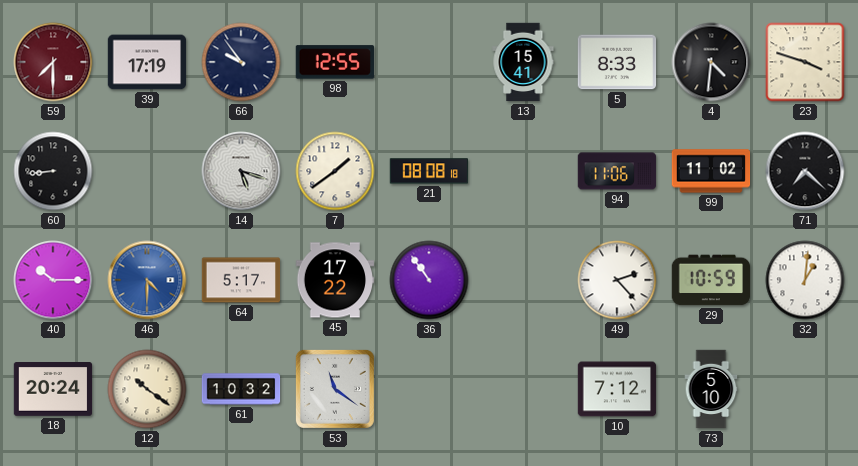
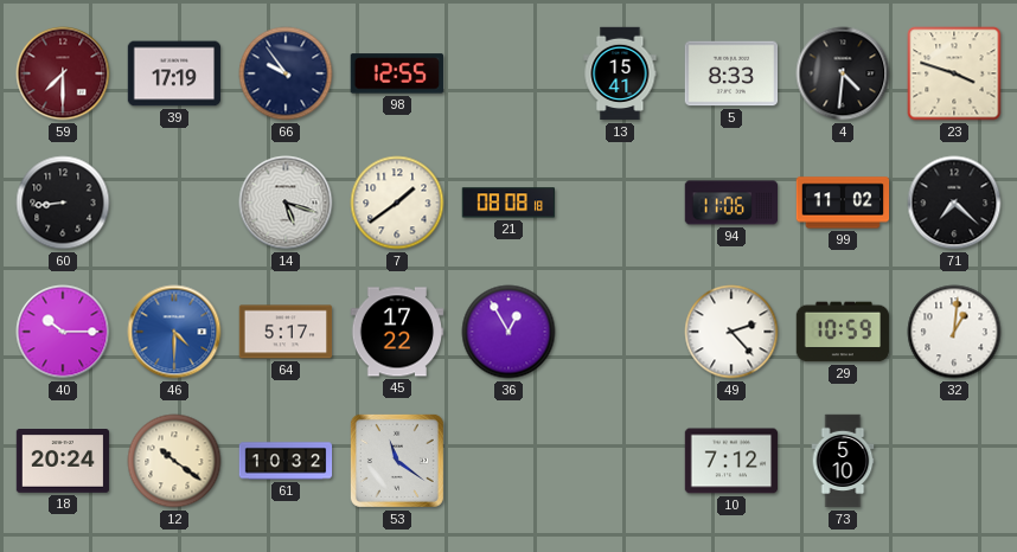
36: 10:54 -> 12:55 (509, 332)
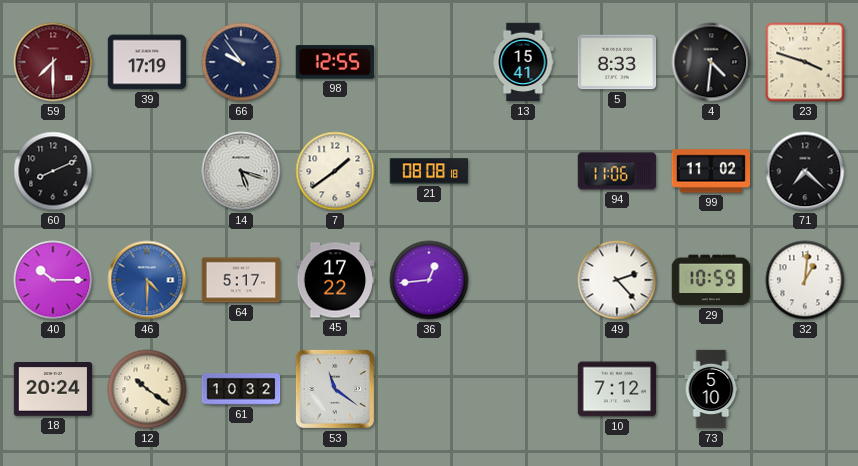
60: 8:44 -> 8:11 (53, 171)
36: 12:55 -> 12:44 (429, 280)
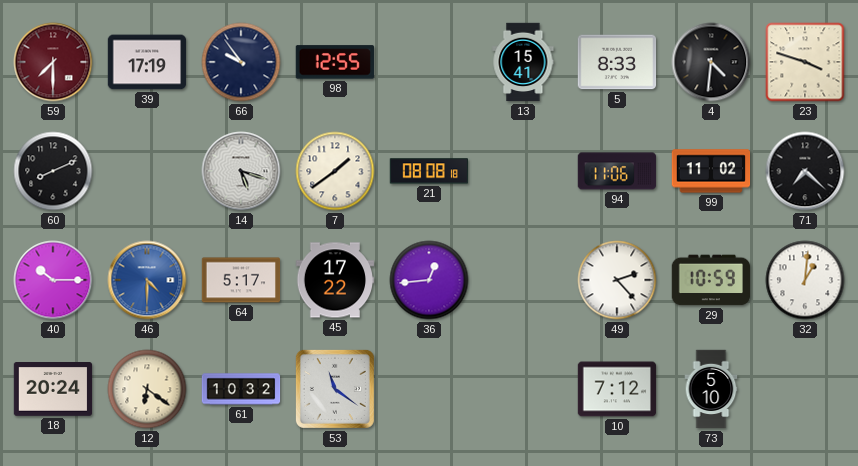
12: 10:21 -> 6:21 (147, 389)
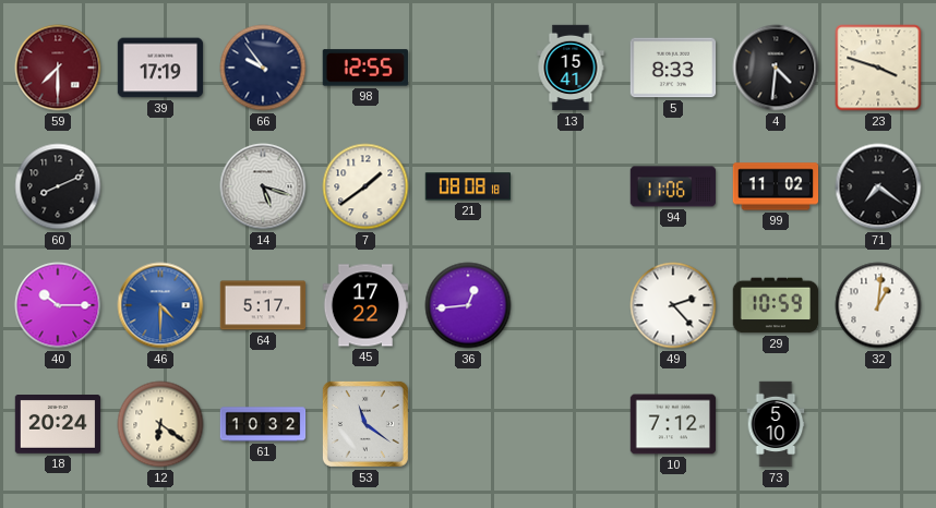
71: 7:22 -> 7:21 (878, 186)
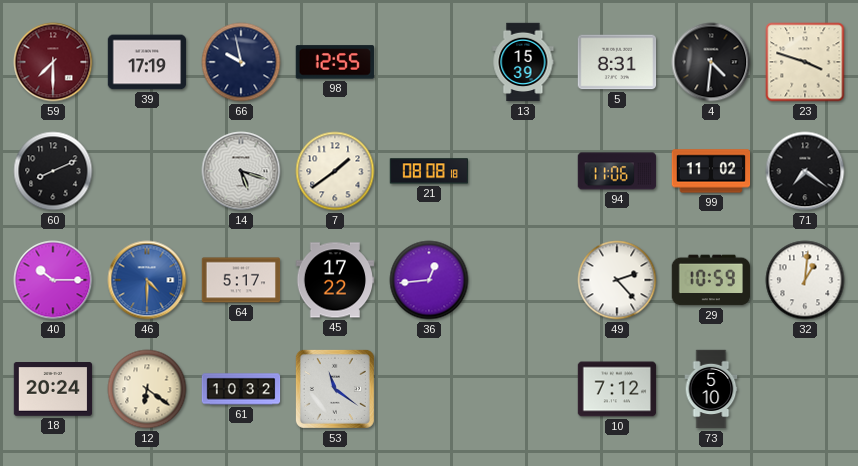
66: 9:54 -> 9:58 (241, 62)
13: 15:41 -> 15:39 (523, 62)
5: 8:33 -> 8:31 (617, 62)
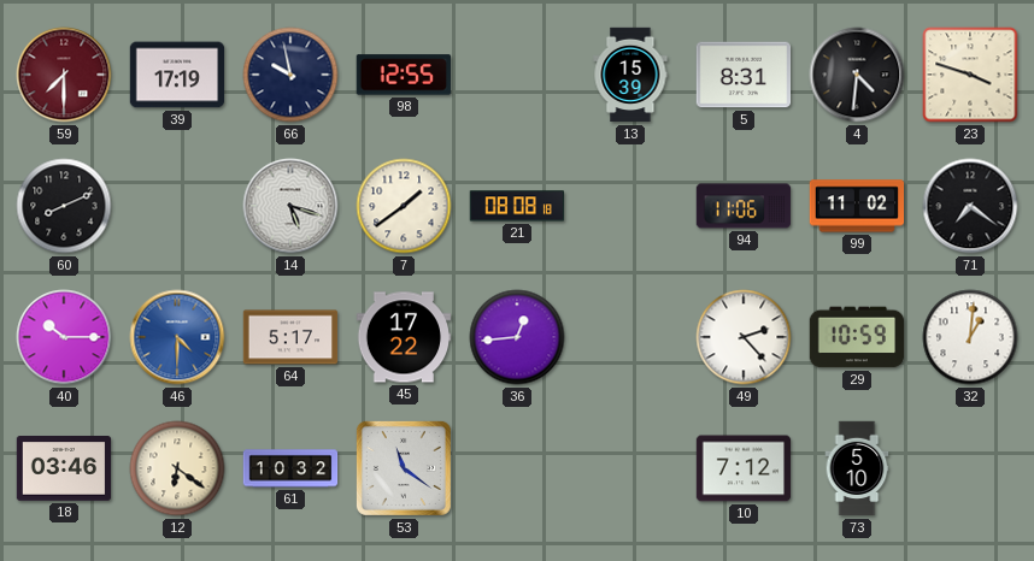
18: 20:24 -> 03:46 (64, 468)
